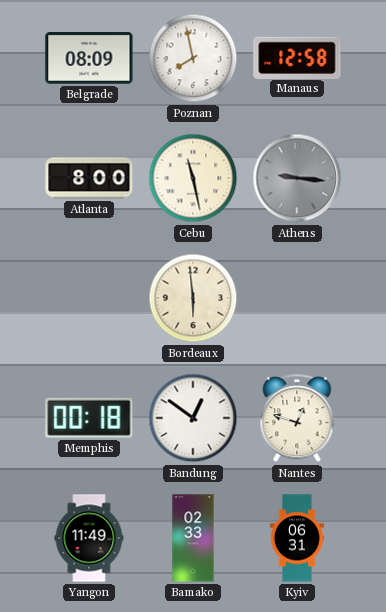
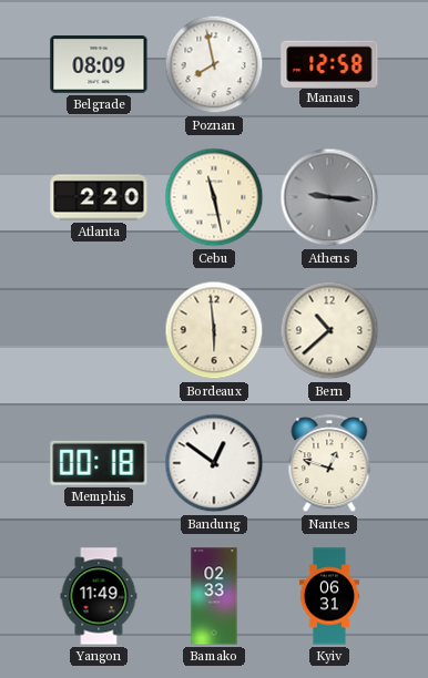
Atlanta: 8:00 -> 2:20 (99, 197)
Bern: none -> 10:38 (329, 330)
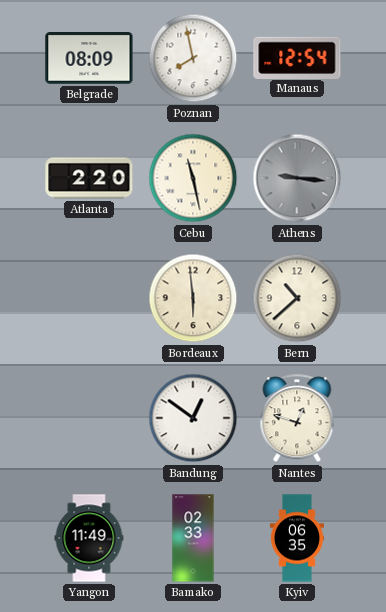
Manaus: 12:58 -> 12:54 (297, 57)
Memphis: 00:18 -> none (99, 463)
Kyiv: 06:31 -> 06:35 (297, 538)
